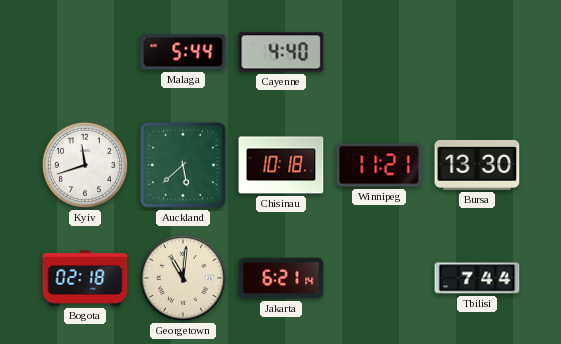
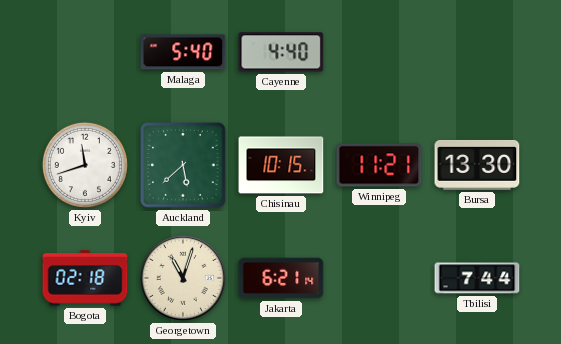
Malaga: 5:44 -> 5:40 (183, 52)
Chisinau: 10:18 -> 10:15 (281, 165)
Georgetown: 11:01 -> 11:03 (183, 278)
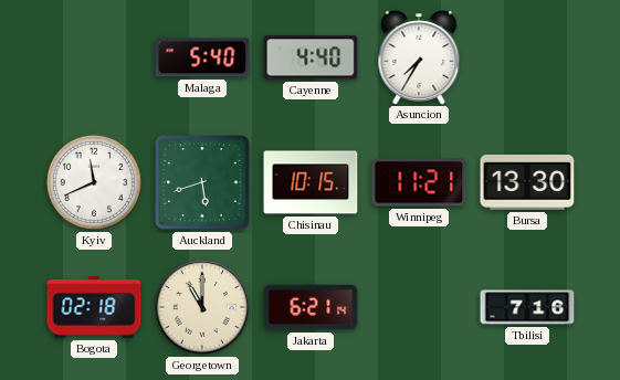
Asuncion: none -> 7:35 (419, 57)
Kyiv: 11:42 -> 11:41 (94, 182)
Auckland: 5:38 -> 5:42 (202, 182)
Georgetown: 11:03 -> 11:00 (202, 307)
Tbilisi: 7:44 -> 7:16 (527, 307)
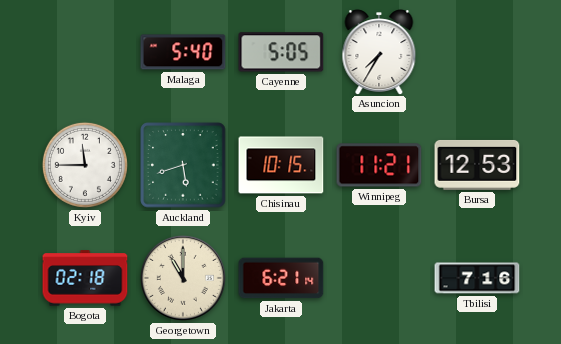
Cayenne: 4:40 -> 5:05 (281, 52)
Kyiv: 11:41 -> 11:45 (85, 165)
Bursa: 13:30 -> 12:53 (477, 165)
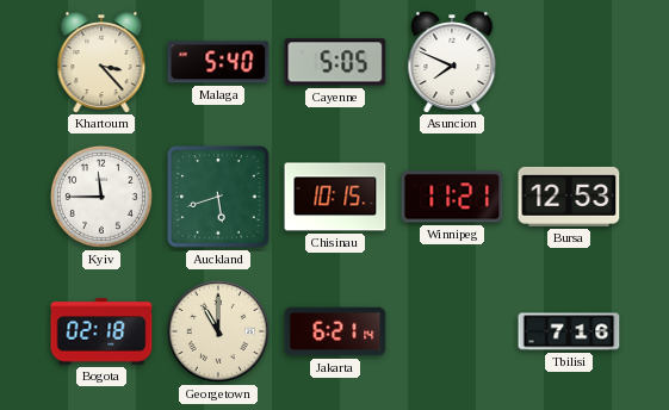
Khartoum: none -> 3:23 (101, 62)
Asuncion: 7:35 -> 7:49 (452, 62)
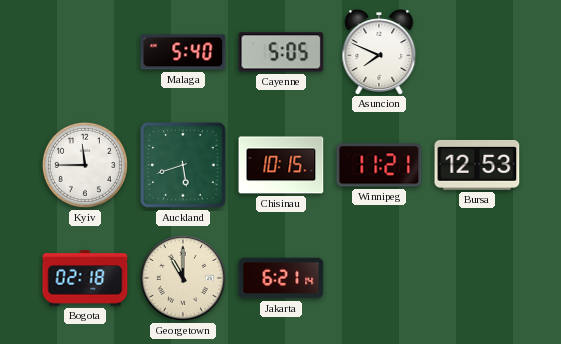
Khartoum: 3:23 -> none (101, 62)
Tbilisi: 7:16 -> none (569, 331)
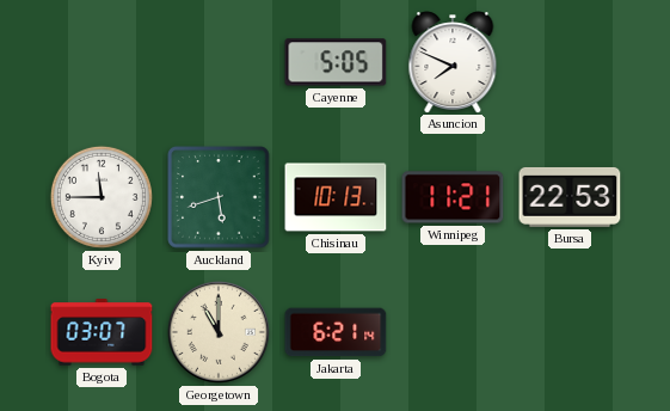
Malaga: 5:40 -> none (183, 52)
Chisinau: 10:15 -> 10:13 (336, 197)
Bursa: 12:53 -> 22:53 (570, 197)
Bogota: 02:18 -> 03:07 (102, 332)
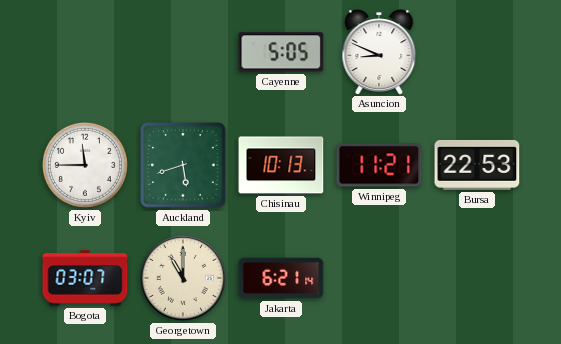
Asuncion: 7:49 -> 8:49 (379, 52)
